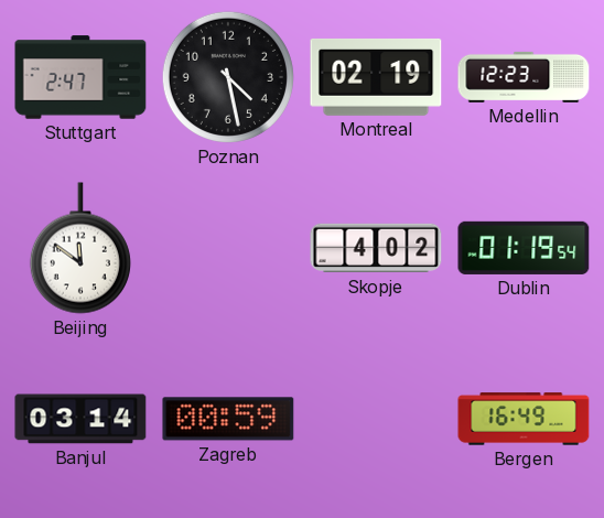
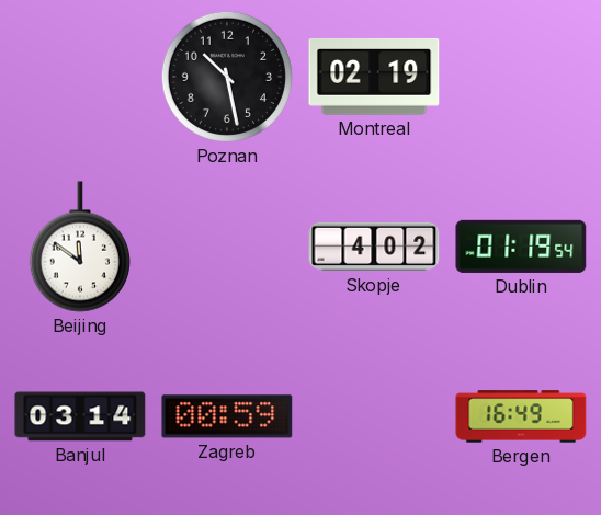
Stuttgart: 2:47 -> none (80, 77)
Poznan: 4:28 -> 10:28 (227, 77)
Medellin: 12:23 -> none (524, 77)
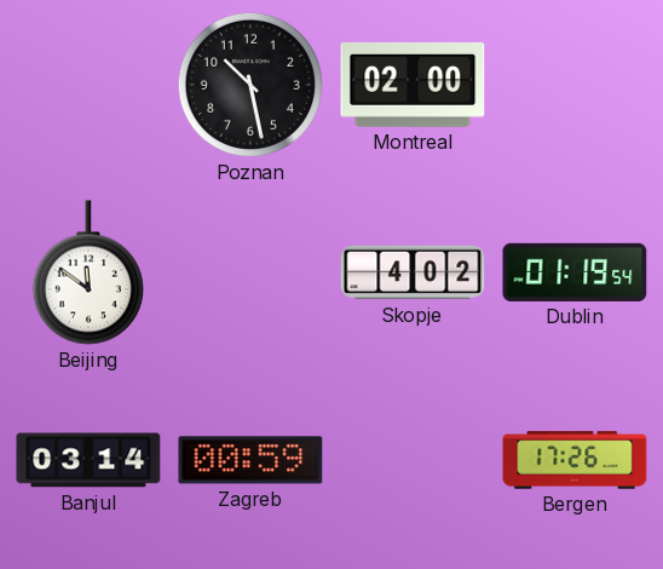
Montreal: 02:19 -> 02:00 (413, 85)
Bergen: 16:49 -> 17:26 (575, 460)
